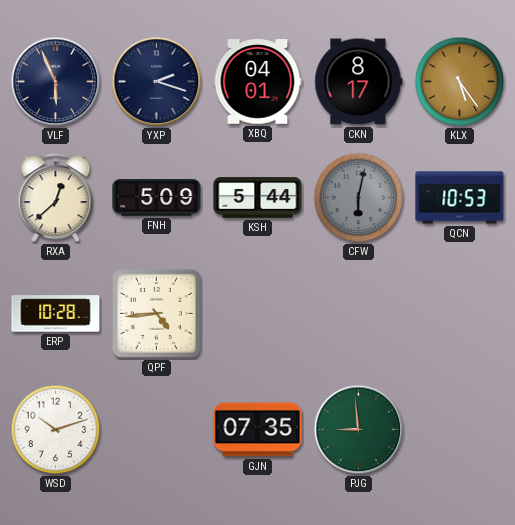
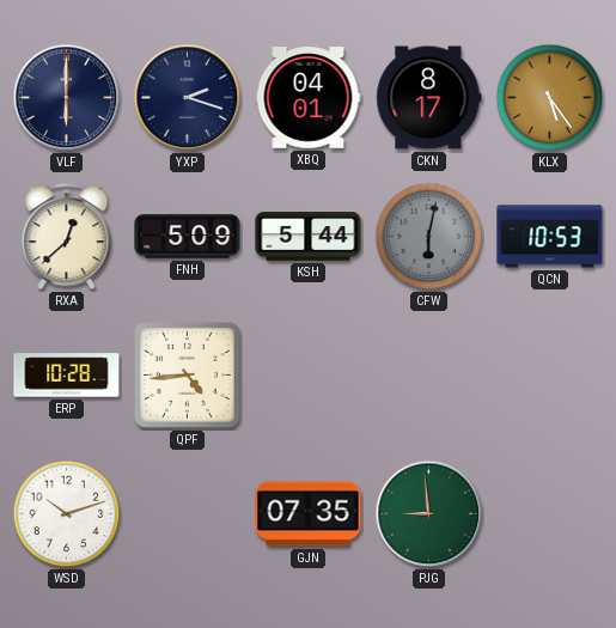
VLF: 5:56 -> 6:00 (67, 98)
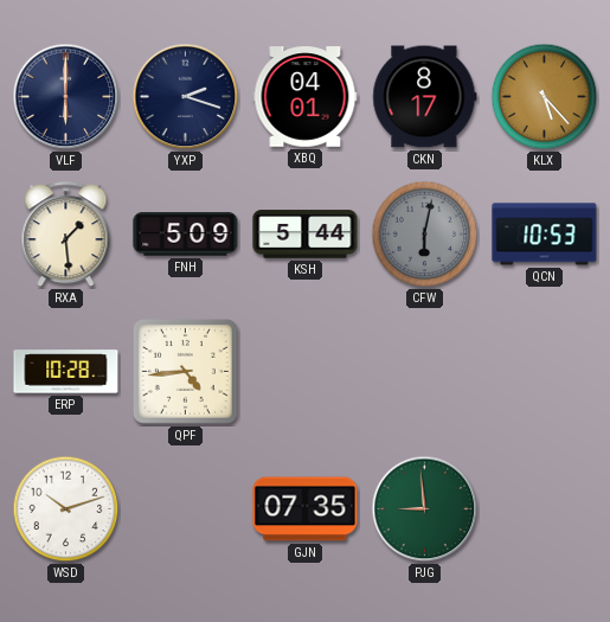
KLX: 5:24 -> 5:23 (545, 97)
RXA: 12:38 -> 1:29 (66, 235)
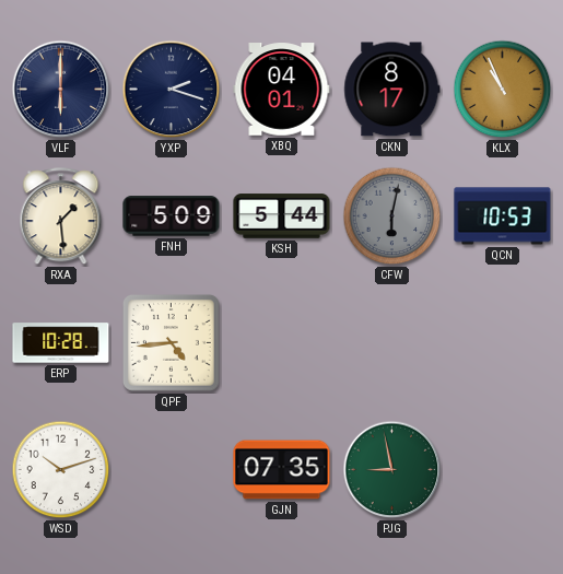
KLX: 5:23 -> 10:56 (503, 90)
PJG: 8:59 -> 8:58 (392, 470)
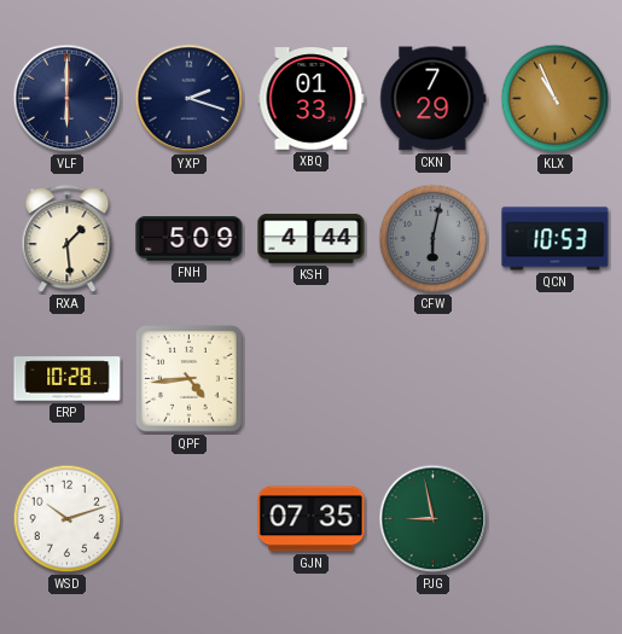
XBQ: 04:01 -> 01:33 (312, 99)
CKN: 8:17 -> 7:29 (434, 99)
KSH: 5:44 -> 4:44 (312, 239)
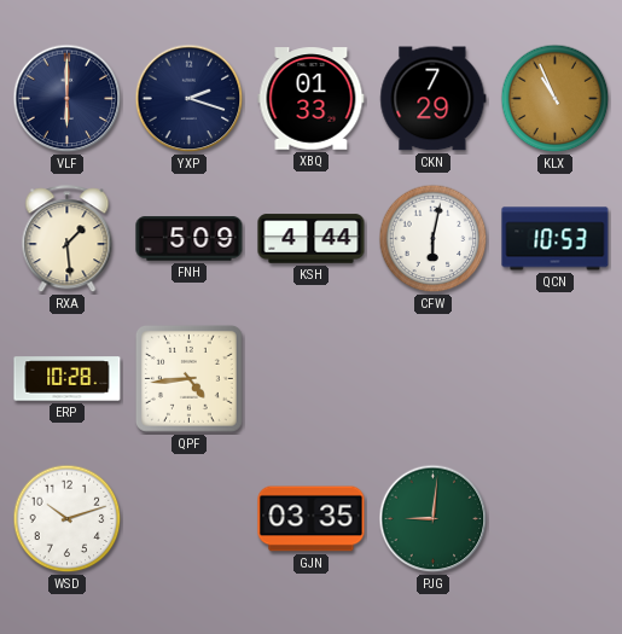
CFW dial: grey -> white (434, 239)
GJN: 07:35 -> 03:35 (312, 519)
PJG: 8:58 -> 9:01 (434, 519)
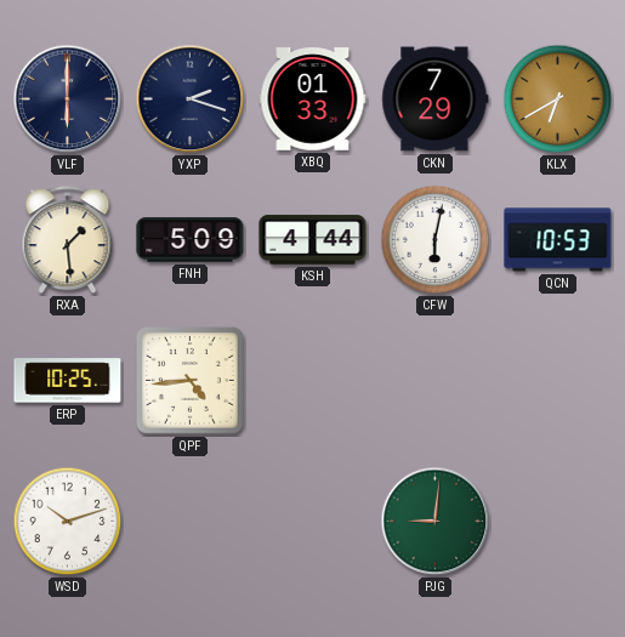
KLX: 10:56 -> 6:40 (558, 99)
ERP: 10:28 -> 10:25 (68, 381)
GJN: 03:35 -> none (312, 519)
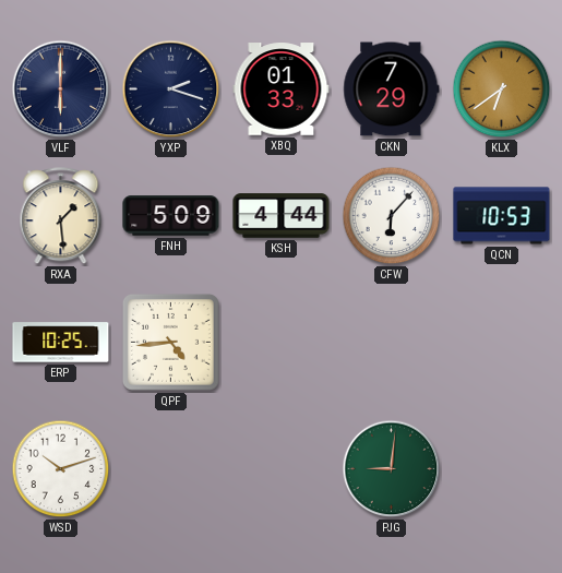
KLX: 6:40 -> 6:39 (502, 89)
CFW: 6:02 -> 6:07 (392, 216)
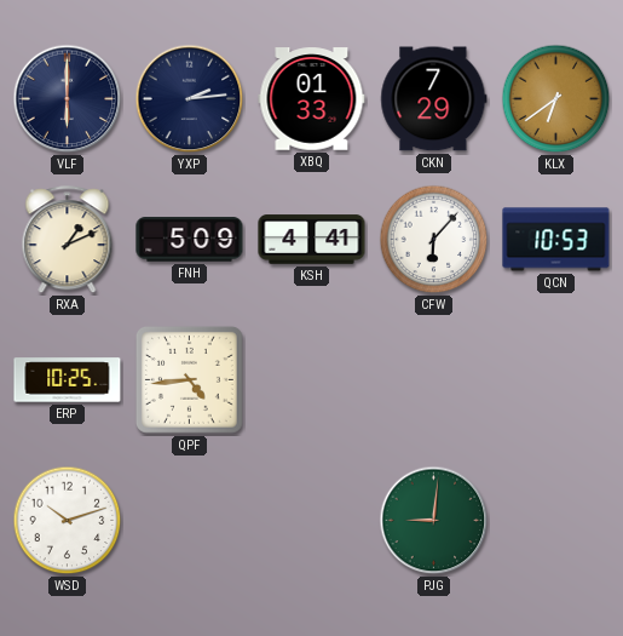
YXP: 2:18 -> 2:14 (190, 99)
RXA: 1:29 -> 1:11 (68, 240)
KSH: 4:44 -> 4:41 (312, 240)
